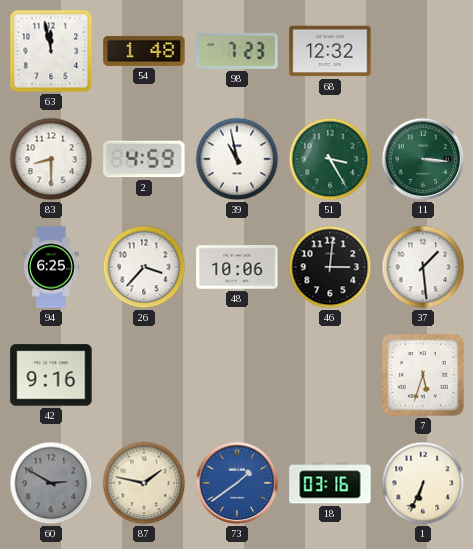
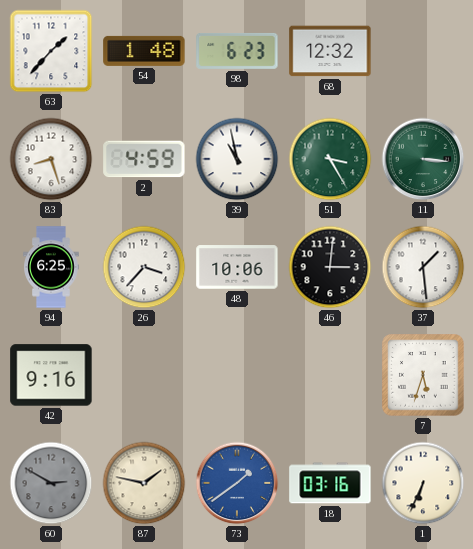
63: 11:58 -> 1:37 (51, 51)
98: 7:23 -> 6:23 (237, 51)
83: 8:30 -> 8:27 (51, 159)
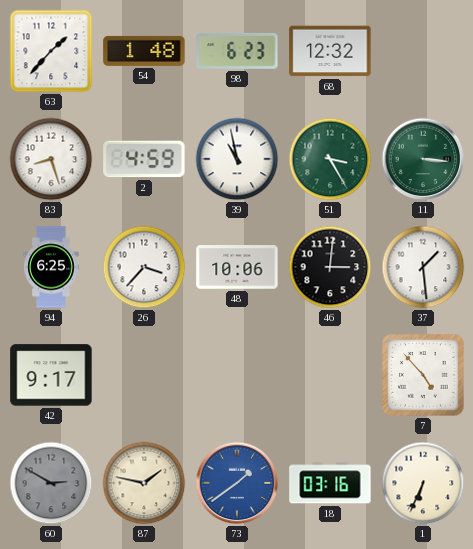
42: 9:16 -> 9:17 (51, 375)
7: 5:33 -> 4:53 (423, 375)
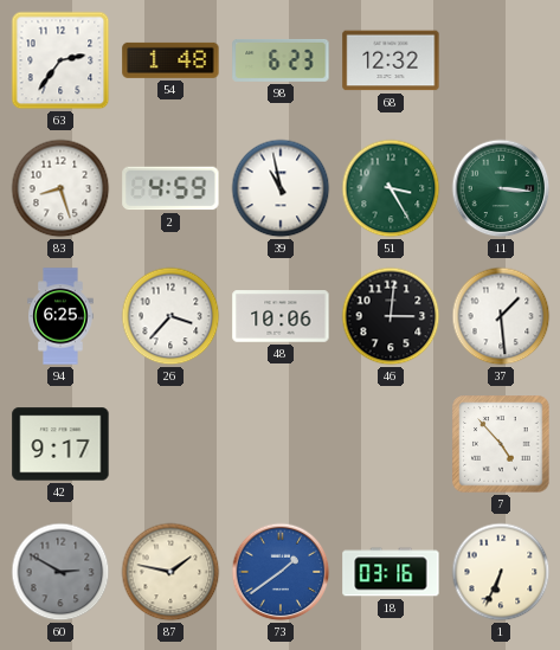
63: 1:37 -> 2:36 (60, 60)
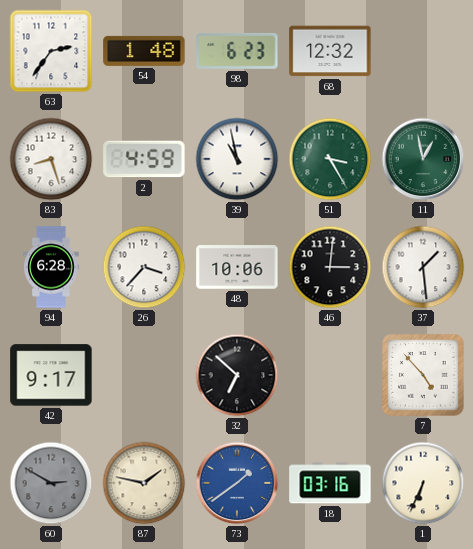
11: 3:16 -> 12:58 (423, 159)
94: 6:25 -> 6:28 (51, 267)
32: none -> 6:52 (237, 375)
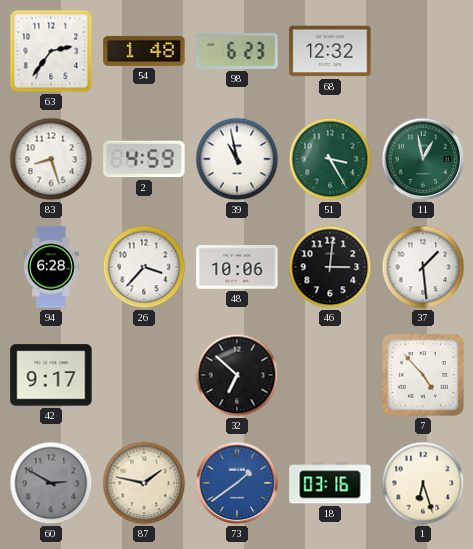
1: 6:34 -> 6:27 (423, 483)
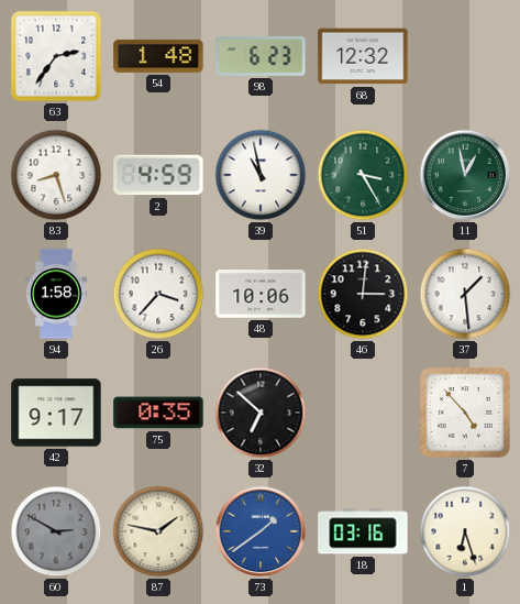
94: 6:28 -> 1:58 (56, 294)
75: none -> 0:35 (158, 413)
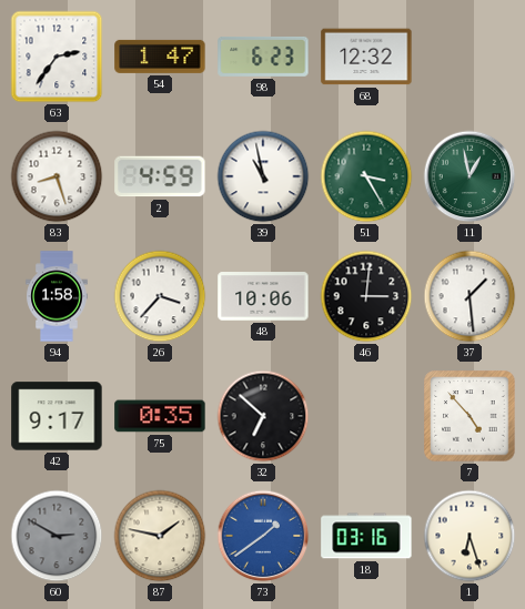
54: 1:48 -> 1:47 (160, 57)
